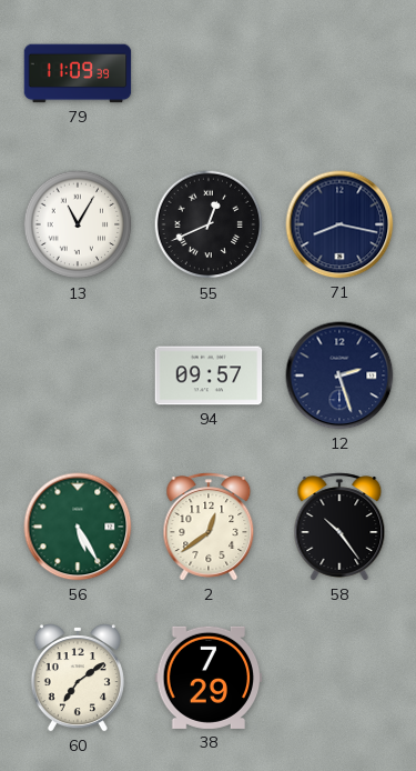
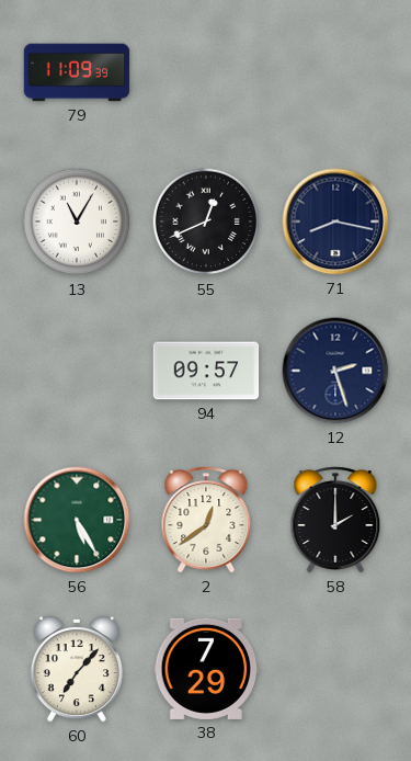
58: 10:24 -> 2:00 (335, 520)
60: 7:09 -> 7:07 (77, 670)
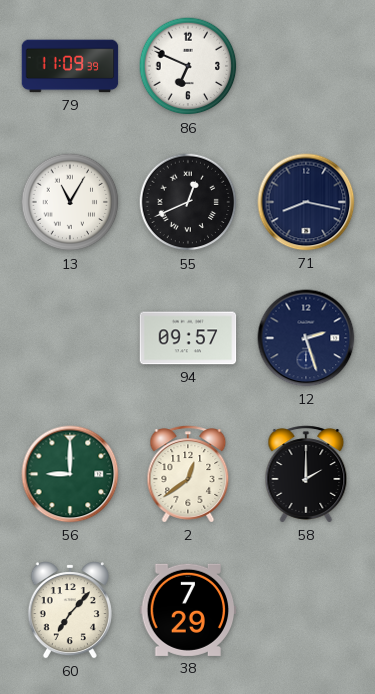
86: none -> 6:49 (188, 66)
56: 5:25 -> 9:00 (70, 474)
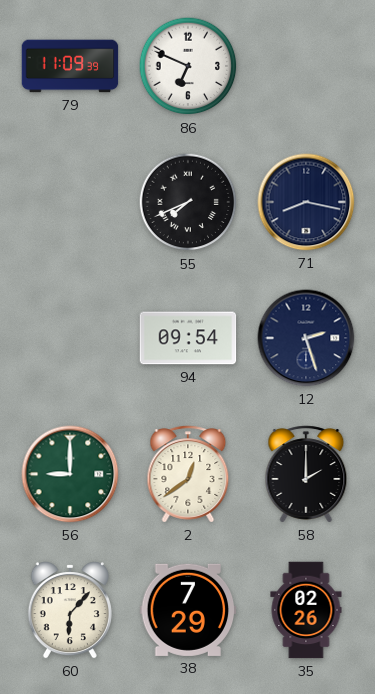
13: 11:05 -> none (70, 202)
55: 12:41 -> 7:41 (188, 202)
94: 09:57 -> 09:54 (188, 338)
60: 7:07 -> 6:07 (70, 611)
35: none -> 02:26 (306, 610)
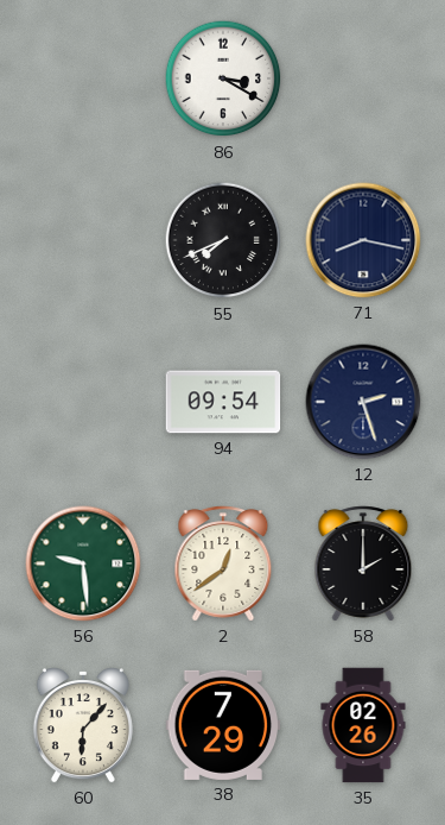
79: 11:09 -> none (70, 66)
86: 6:49 -> 3:20 (223, 78)
56: 9:00 -> 9:29 (83, 563)
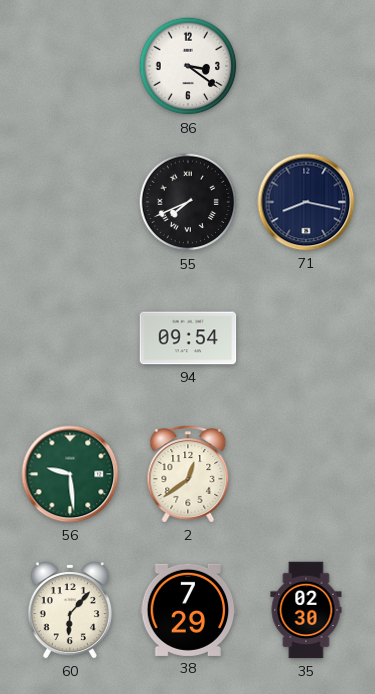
86: 3:20 -> 3:21 (188, 66)
12: 2:27 -> none (363, 402)
58: 2:00 -> none (363, 563)
35: 02:26 -> 02:30 (306, 610)
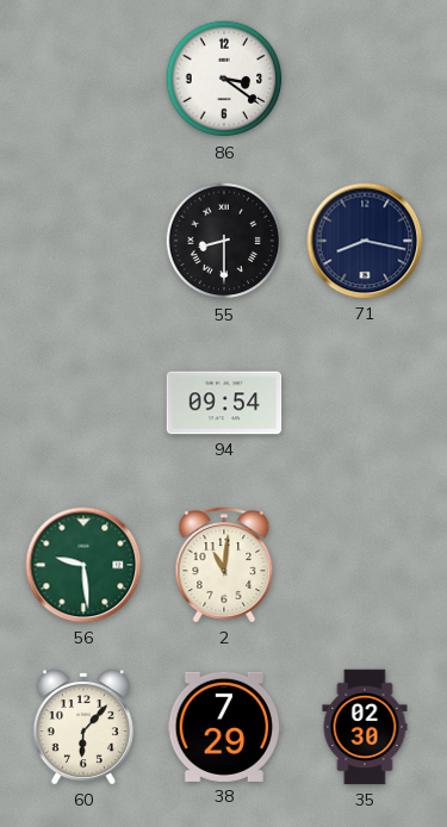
55: 7:41 -> 8:30 (224, 241)
2: 12:39 -> 11:01 (224, 565)
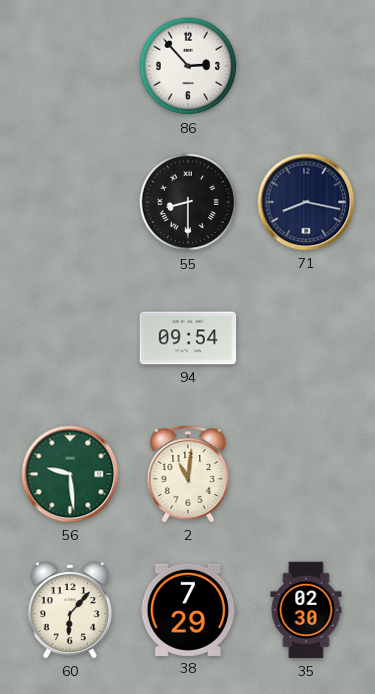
86: 3:21 -> 2:53 (188, 66)
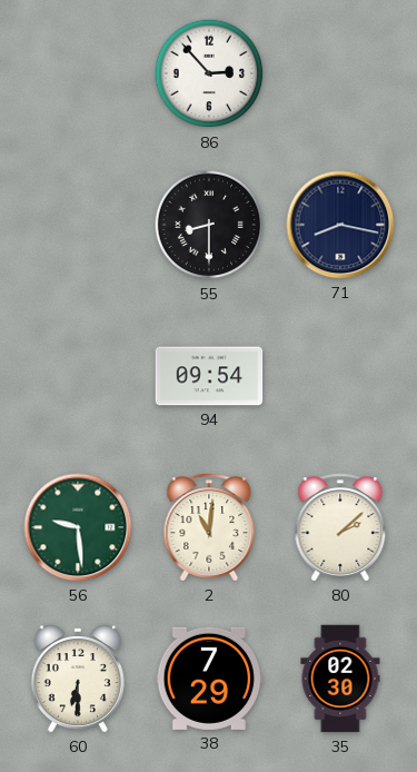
80: none -> 2:08 (340, 527)
60: 6:07 -> 6:30 (78, 680)
